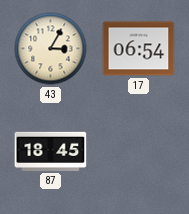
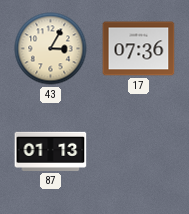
17: 06:54 -> 07:36 (139, 49)
87: 18:45 -> 01:13 (51, 151)
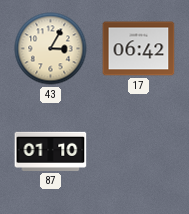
17: 07:36 -> 06:42 (139, 49)
87: 01:13 -> 01:10 (51, 151)
